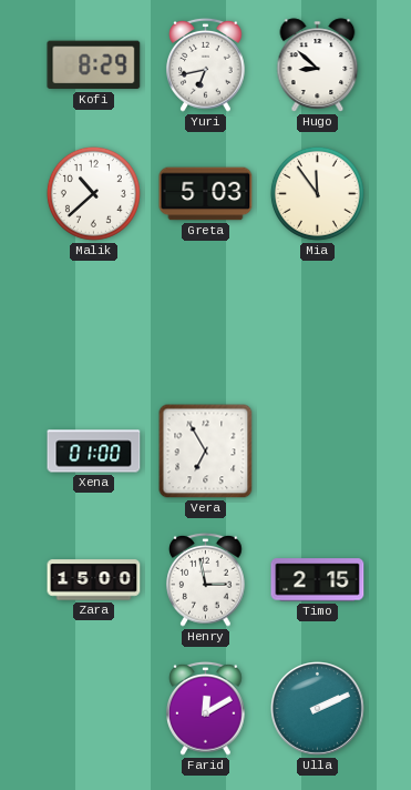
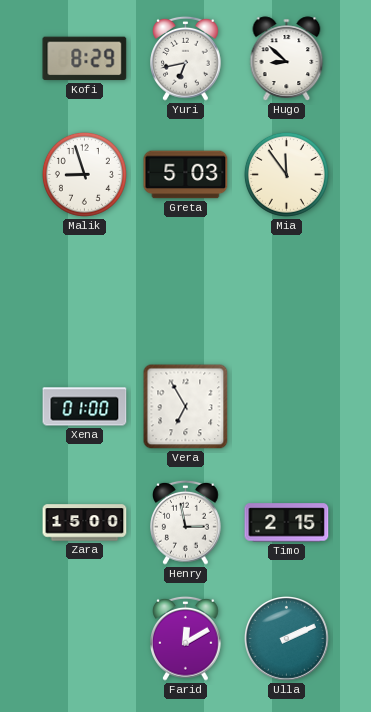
Malik: 10:38 -> 8:57 (84, 174)
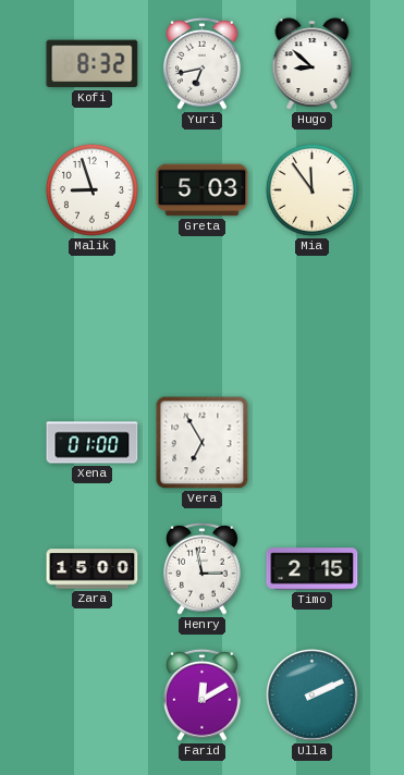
Kofi: 8:29 -> 8:32 (93, 64)
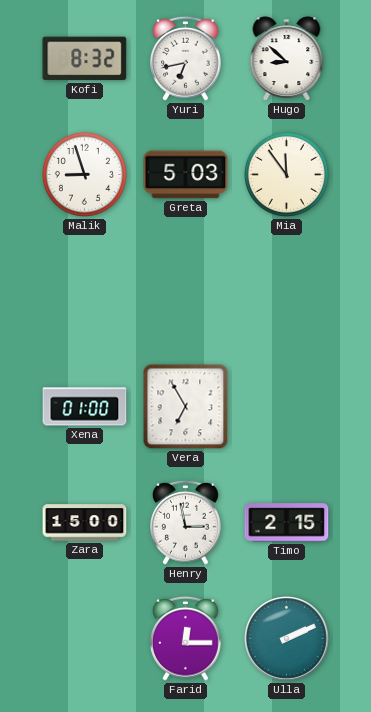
Farid: 12:10 -> 12:15 (186, 638)
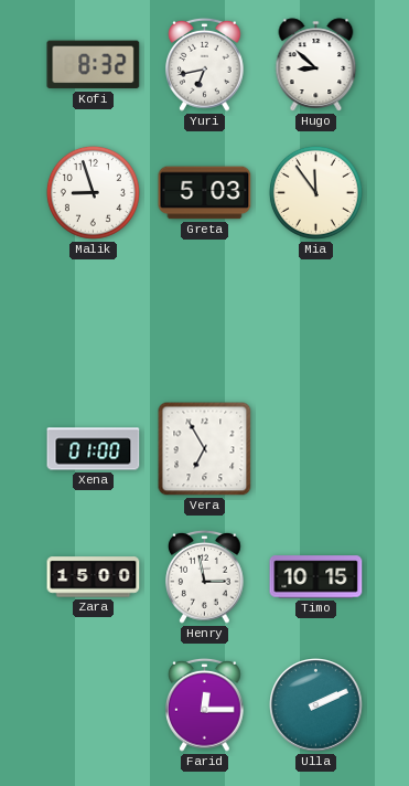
Timo: 2:15 -> 10:15 (316, 577)
